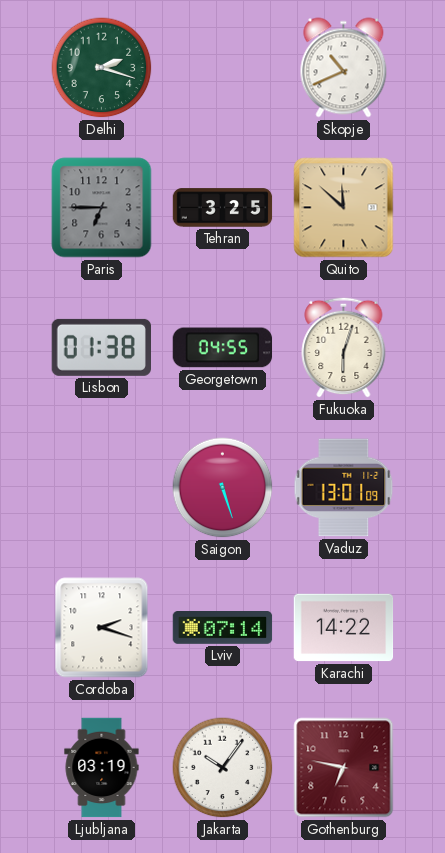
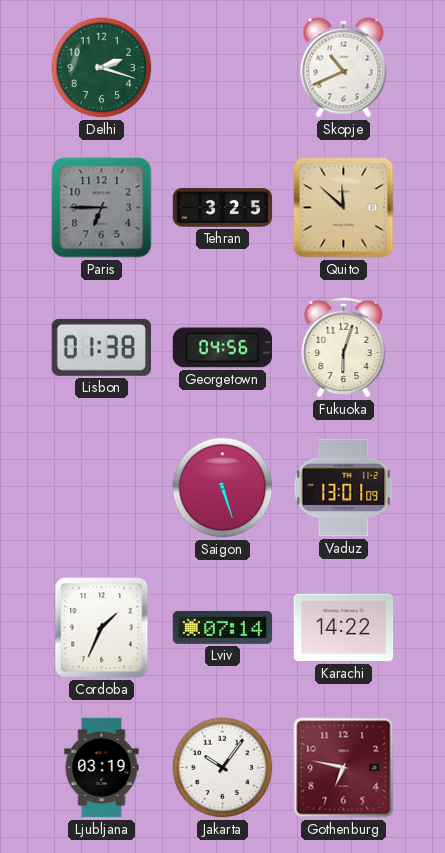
Georgetown: 04:55 -> 04:56 (223, 348)
Cordoba: 2:18 -> 1:34 (102, 628)
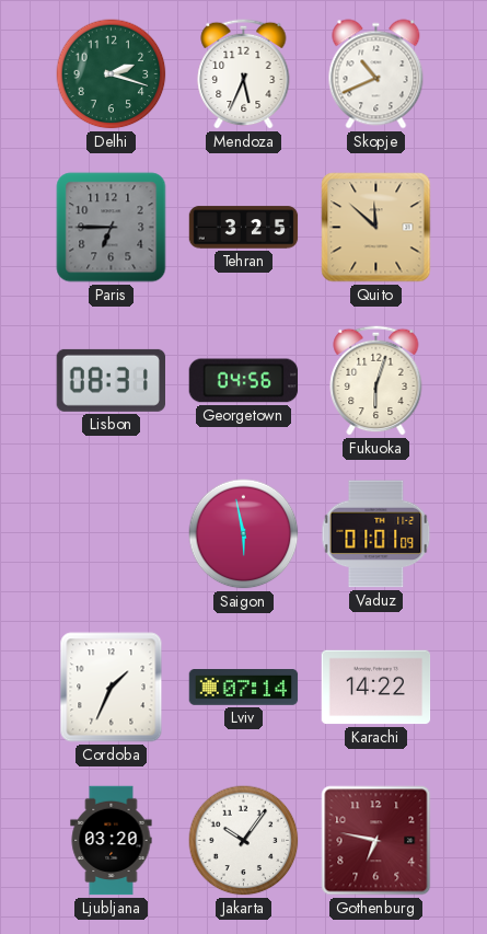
Mendoza: none -> 5:34 (244, 73)
Lisbon: 01:38 -> 08:31 (111, 380)
Saigon: 5:27 -> 5:58 (244, 534)
Vaduz: 13:01 -> 01:01 (376, 534)
Ljubljana: 03:19 -> 03:20 (112, 841)
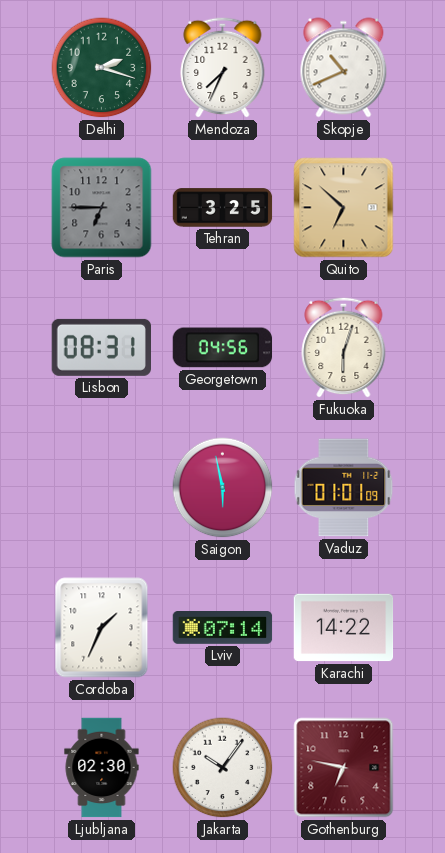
Mendoza: 5:34 -> 7:34 (223, 67)
Quito: 11:52 -> 6:52 (344, 208)
Ljubljana: 03:20 -> 02:30 (102, 768)
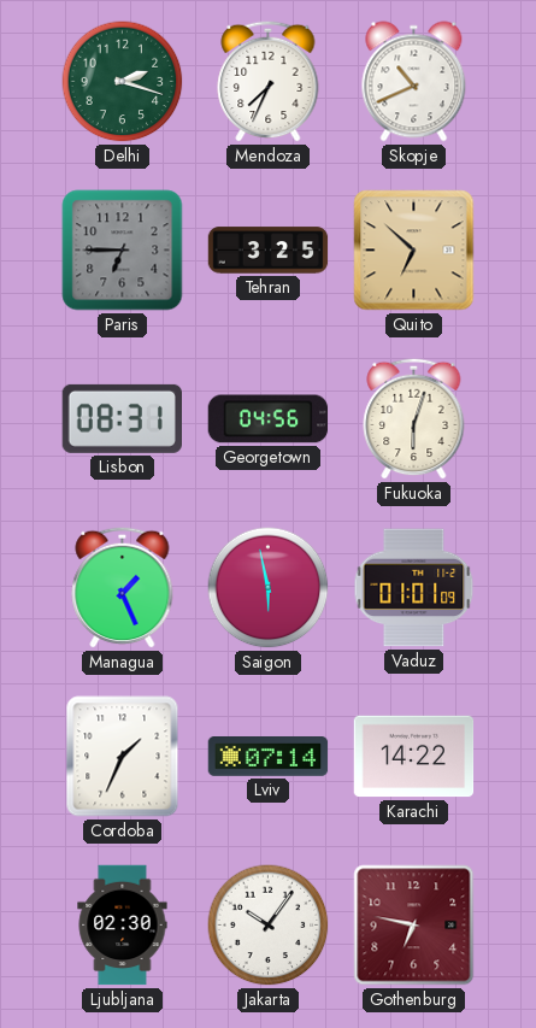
Managua: none -> 1:26 (123, 587)
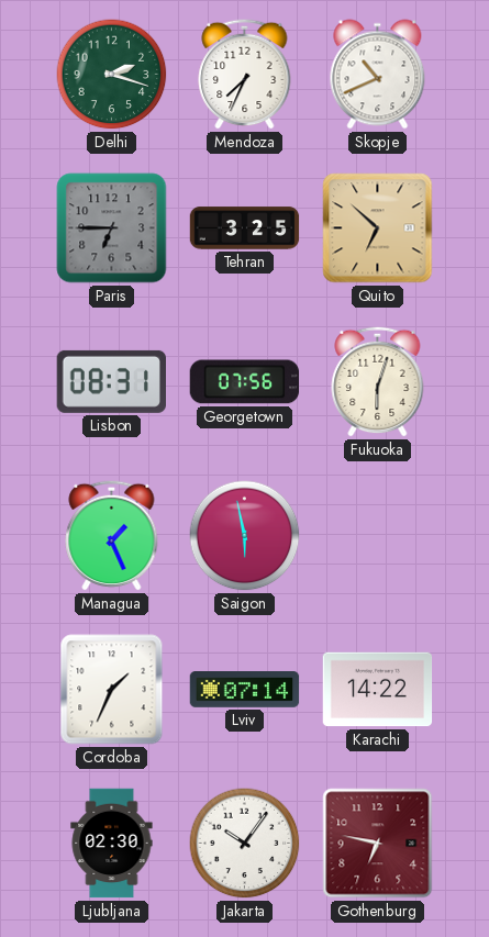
Georgetown: 04:56 -> 07:56 (245, 382)
Vaduz: 01:01 -> none (414, 588)
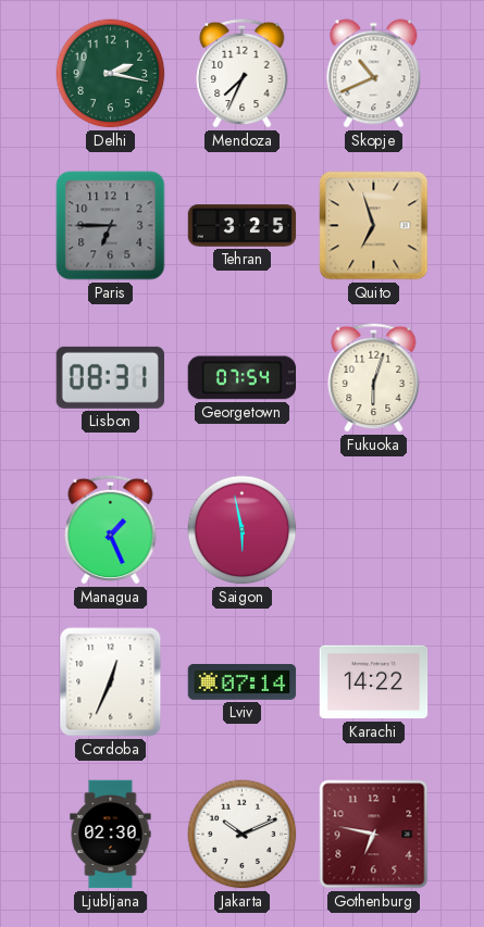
Delhi: 2:18 -> 2:17 (111, 74)
Quito: 6:52 -> 6:57 (374, 226)
Georgetown: 07:56 -> 07:54 (243, 378)
Cordoba: 1:34 -> 12:34 (111, 682)
Jakarta: 10:06 -> 10:11 (243, 835)
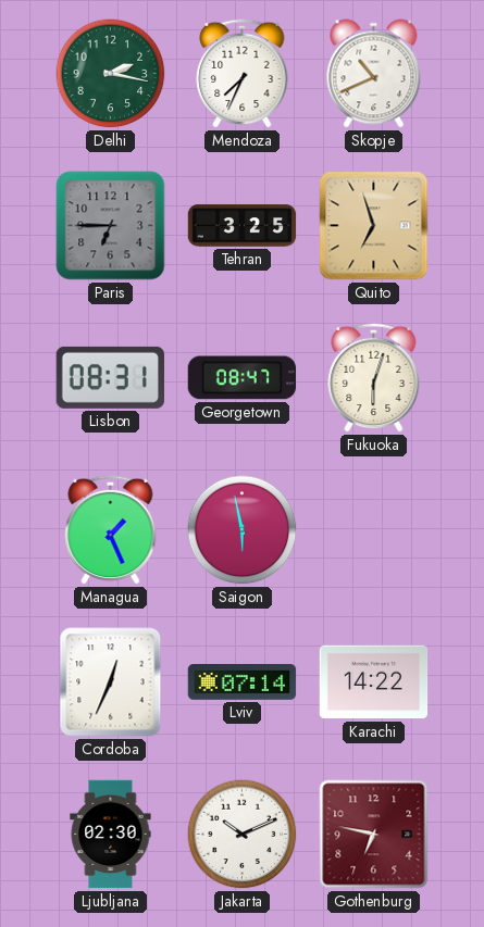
Georgetown: 07:54 -> 08:47 (243, 378)
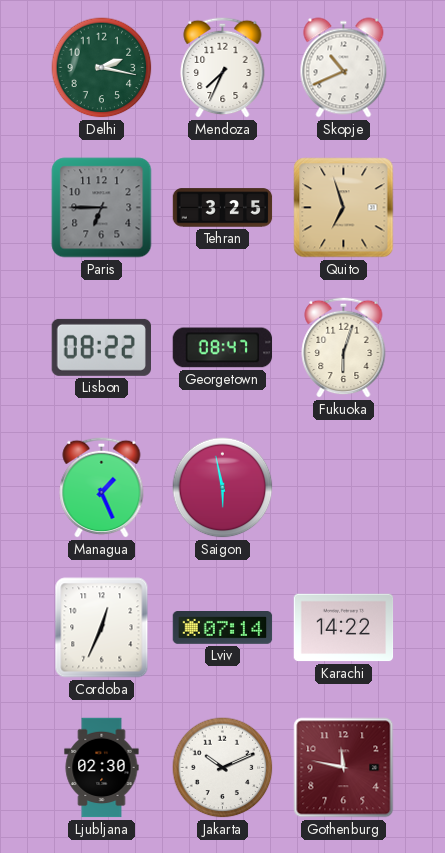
Lisbon: 08:31 -> 08:22 (101, 347)
Gothenburg: 6:47 -> 11:47 (344, 768)
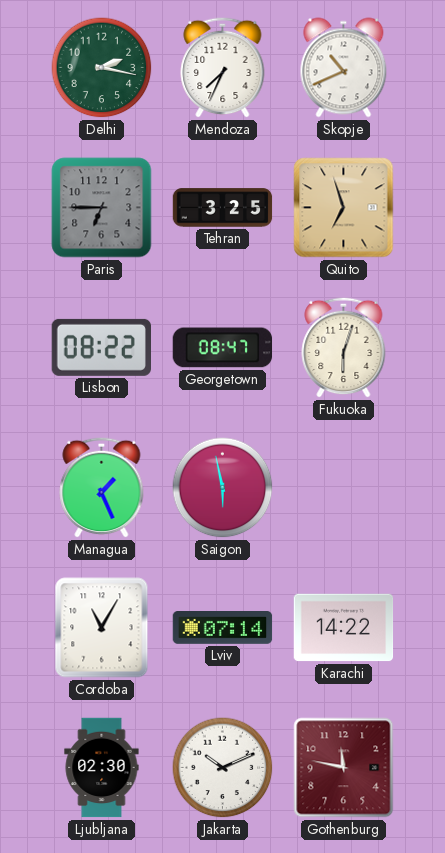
Cordoba: 12:34 -> 11:05 (102, 628)
